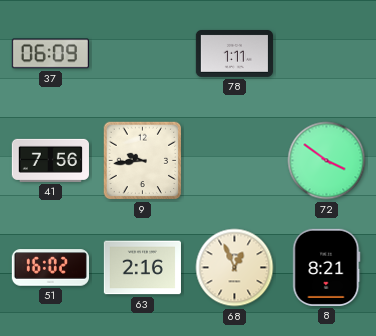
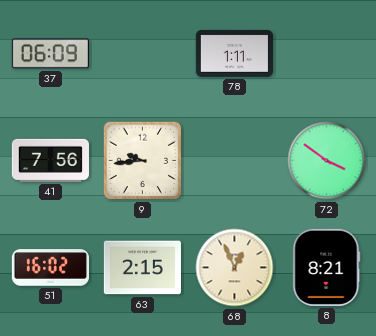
63: 2:16 -> 2:15 (142, 268)
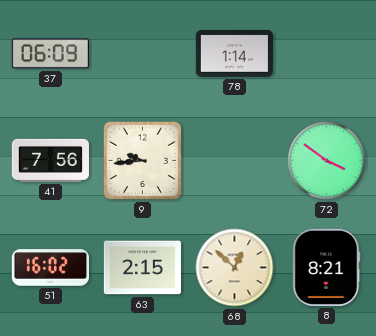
78: 1:11 -> 1:14 (234, 53)
68: 12:56 -> 12:52 (235, 268)
